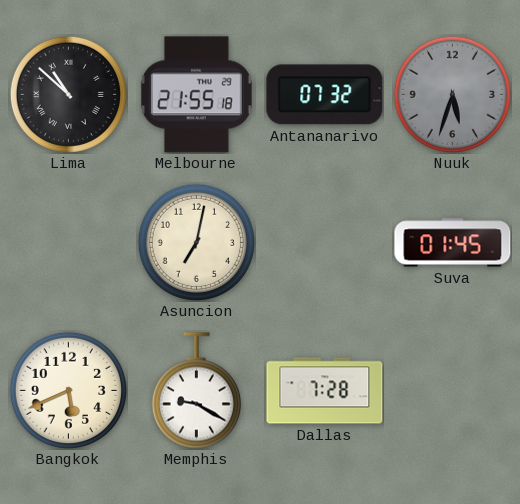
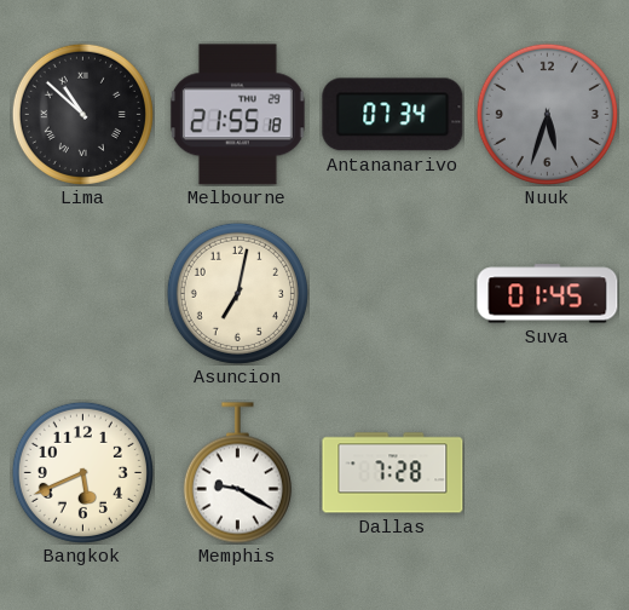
Antananarivo: 07:32 -> 07:34 (393, 115)
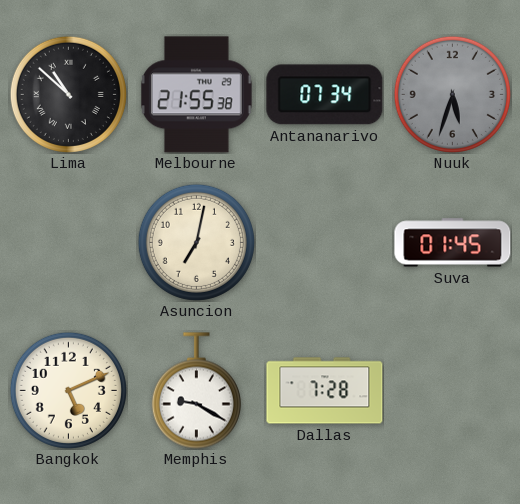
Melbourne: 21:55:18 -> 21:55:38 (196, 95)
Bangkok: 5:41 -> 5:11 (68, 390)
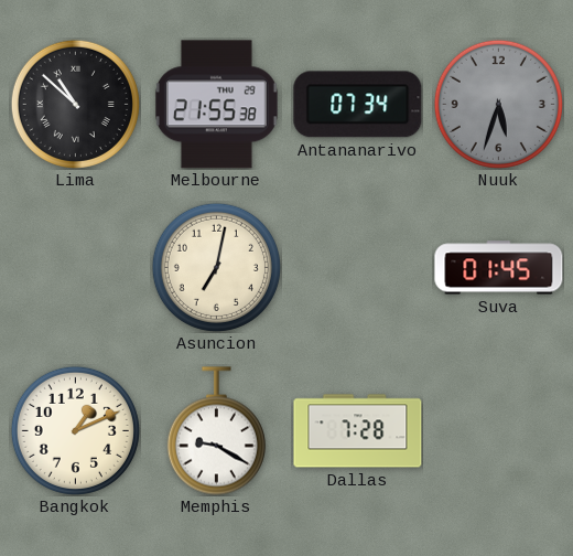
Bangkok: 5:11 -> 1:11 (75, 430)
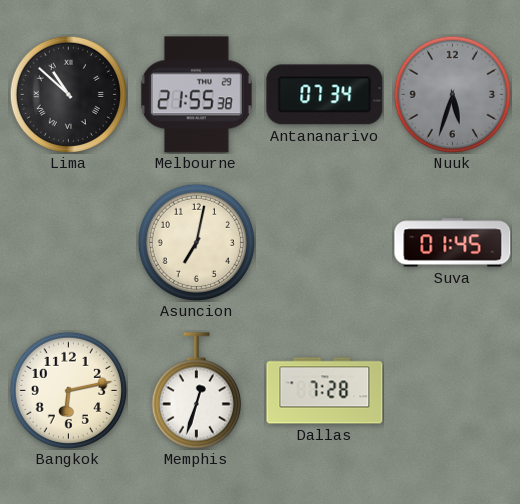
Bangkok: 1:11 -> 6:13 (68, 390)
Memphis: 9:20 -> 12:33 (196, 391)
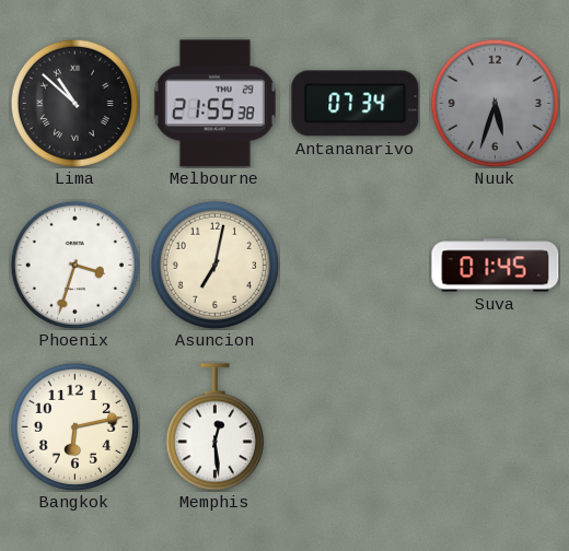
Phoenix: none -> 3:33 (74, 265)
Memphis: 12:33 -> 12:29 (214, 427)
Dallas: 7:28 -> none (325, 391)
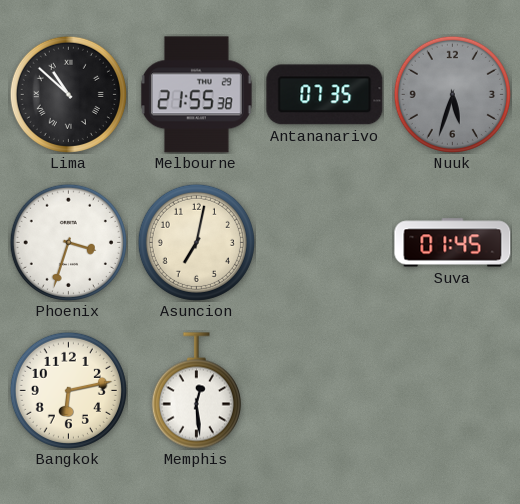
Antananarivo: 07:34 -> 07:35 (325, 95)
